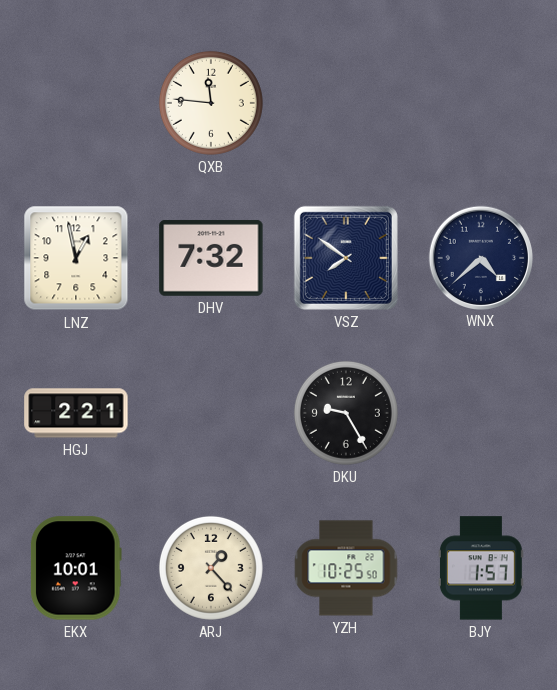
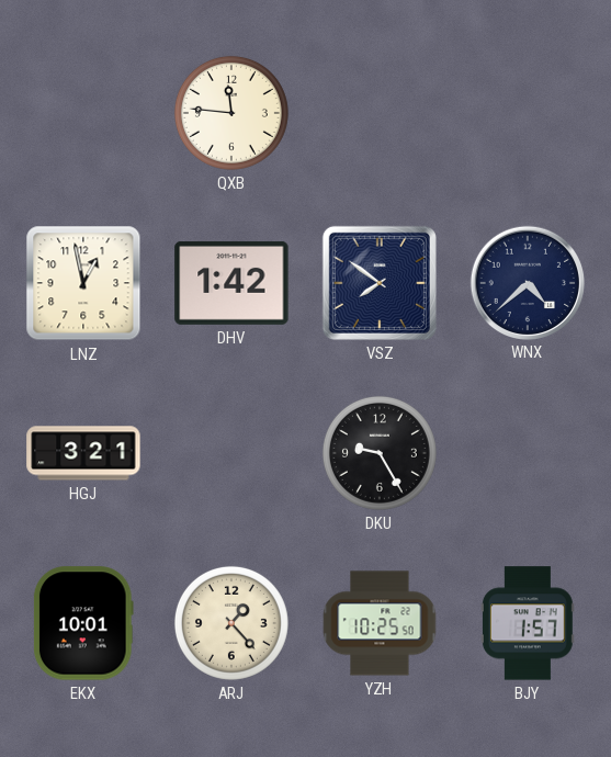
DHV: 7:32 -> 1:42 (231, 283)
HGJ: 2:21 -> 3:21 (83, 453)
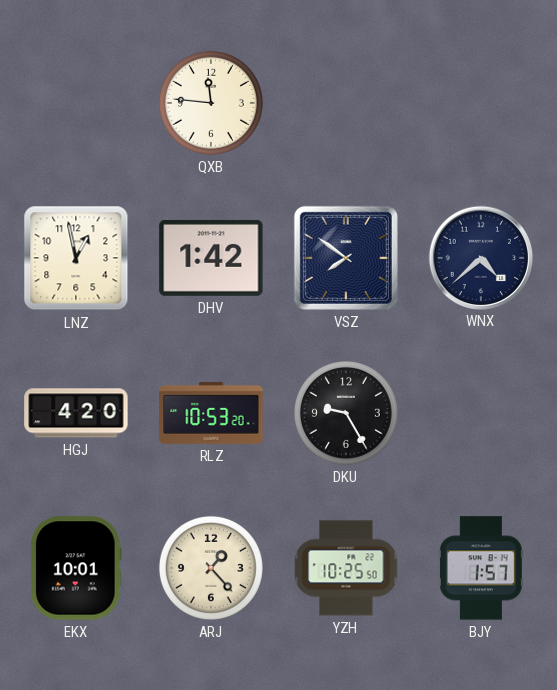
HGJ: 3:21 -> 4:20 (76, 413)
RLZ: none -> 10:53 (211, 413)
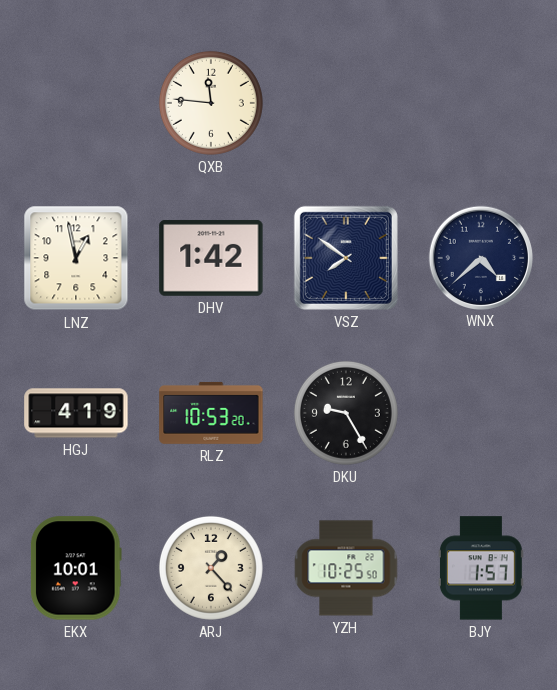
HGJ: 4:20 -> 4:19 (76, 413)
